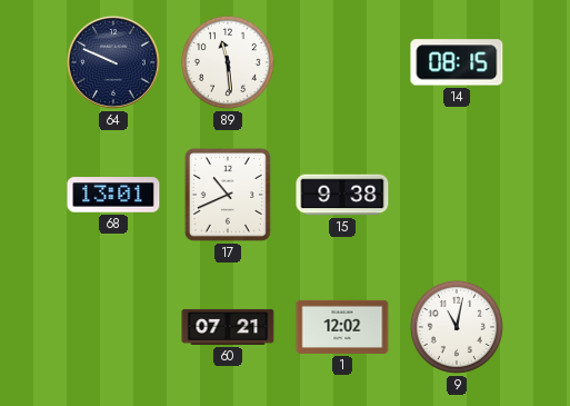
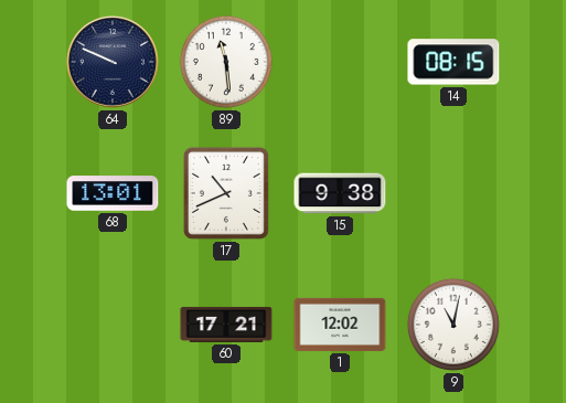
60: 07:21 -> 17:21 (226, 325)
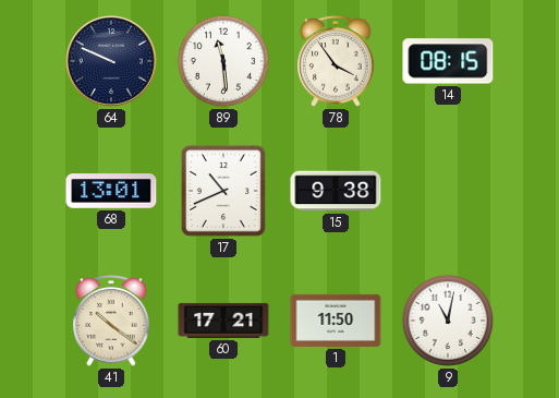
78: none -> 3:54 (336, 61)
41: none -> 10:21 (111, 321)
1: 12:02 -> 11:50 (336, 321)
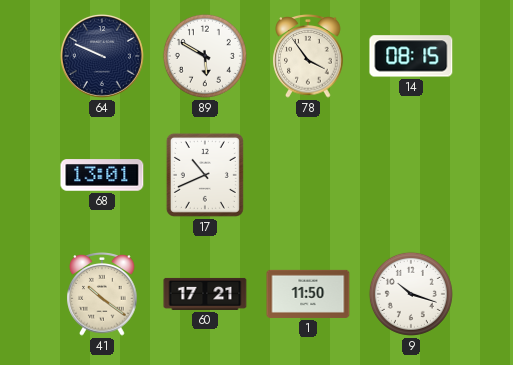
89: 11:29 -> 5:50 (205, 56)
15: 9:38 -> none (336, 191)
9: 11:02 -> 10:18 (411, 294)
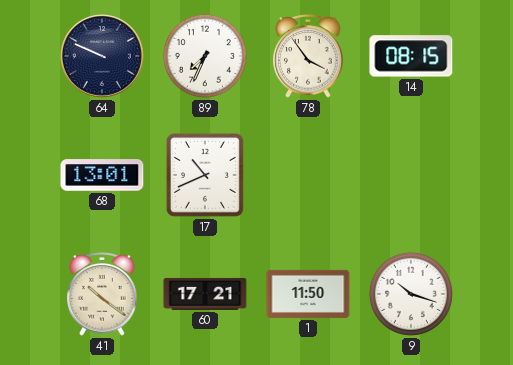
89: 5:50 -> 7:34 (205, 56)
